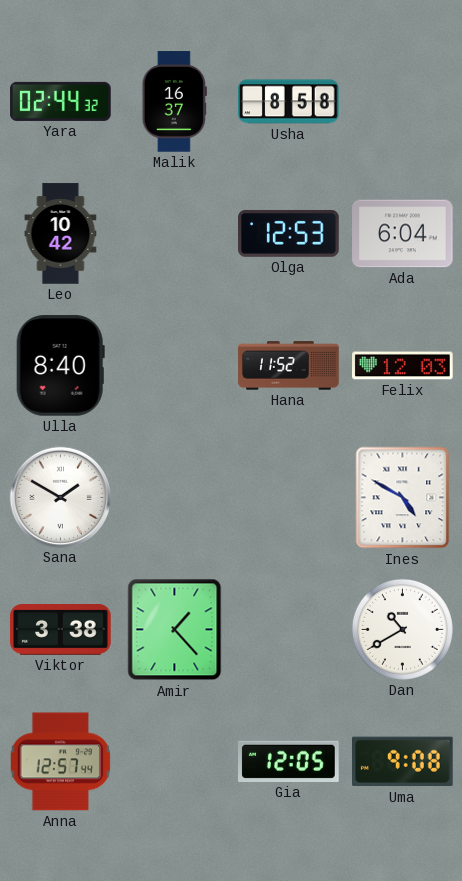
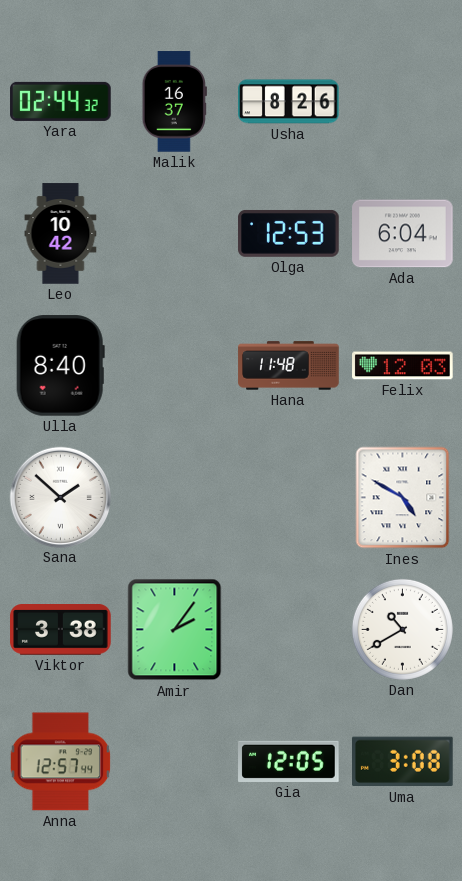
Usha: 8:58 -> 8:26 (289, 102)
Hana: 11:52 -> 11:48 (289, 366)
Sana: 1:50 -> 1:52 (60, 497)
Amir: 1:23 -> 2:06 (175, 630)
Uma: 9:08 -> 3:08 (403, 762)
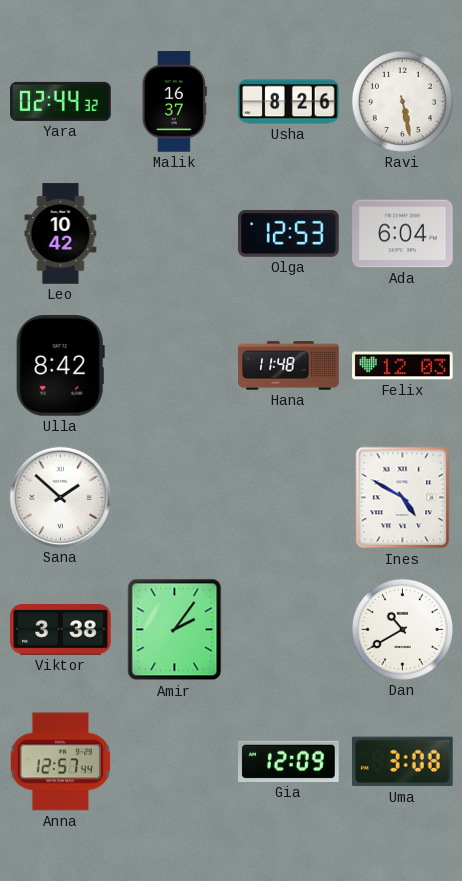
Ravi: none -> 5:28 (402, 101)
Ulla: 8:40 -> 8:42 (60, 366)
Gia: 12:05 -> 12:09 (289, 761)
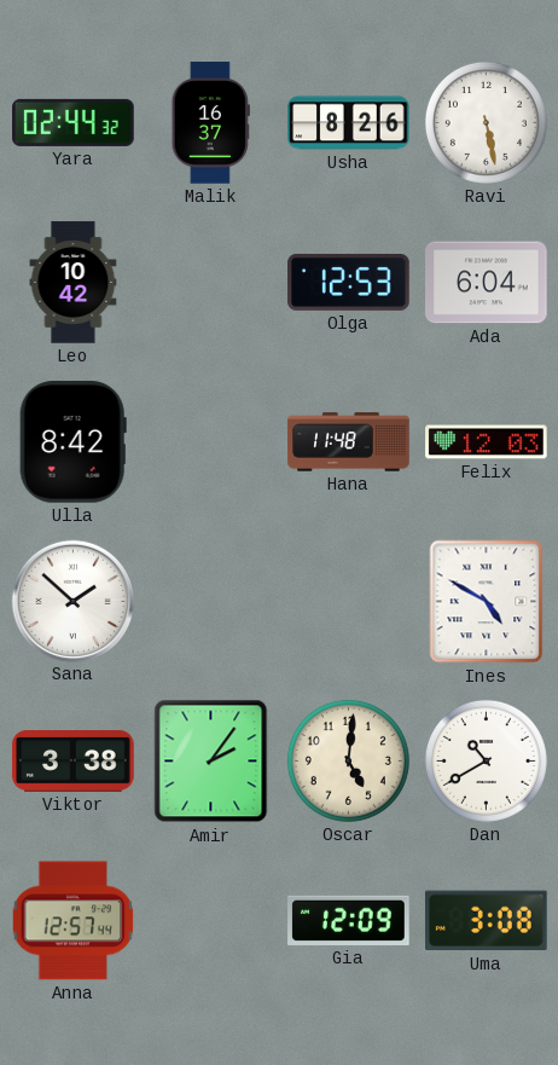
Oscar: none -> 5:01 (348, 760)
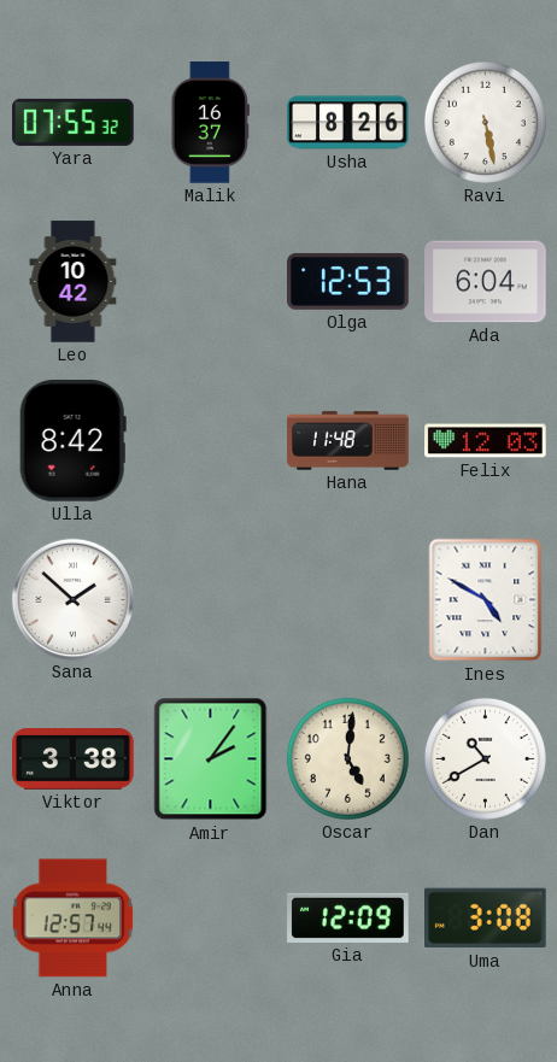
Yara: 02:44 -> 07:55 (74, 122)
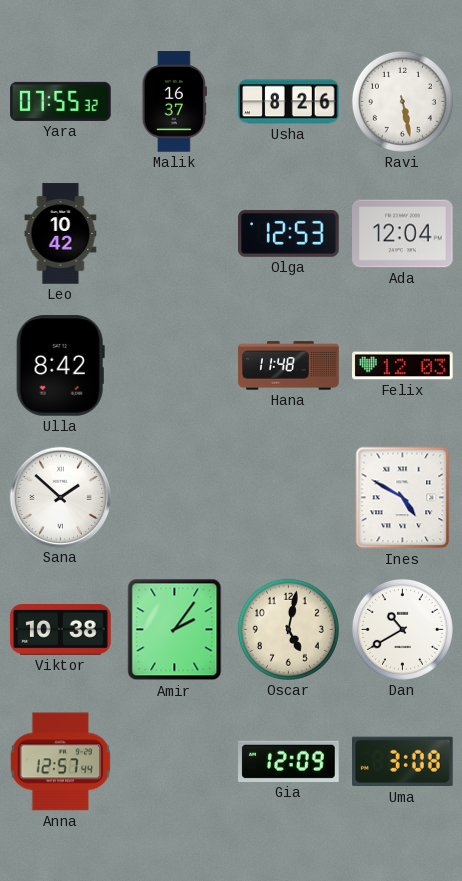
Ada: 6:04 -> 12:04 (403, 234)
Viktor: 3:38 -> 10:38 (61, 630)
Oscar: 5:01 -> 5:02 (288, 629)
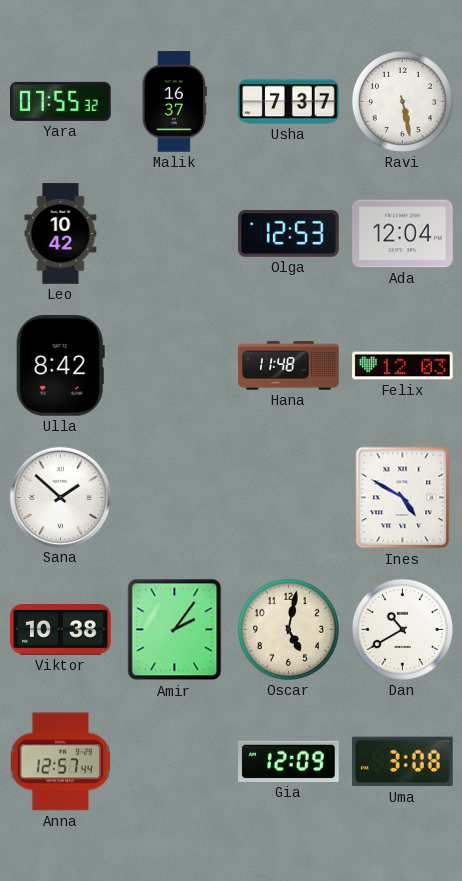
Usha: 8:26 -> 7:37 (289, 102)
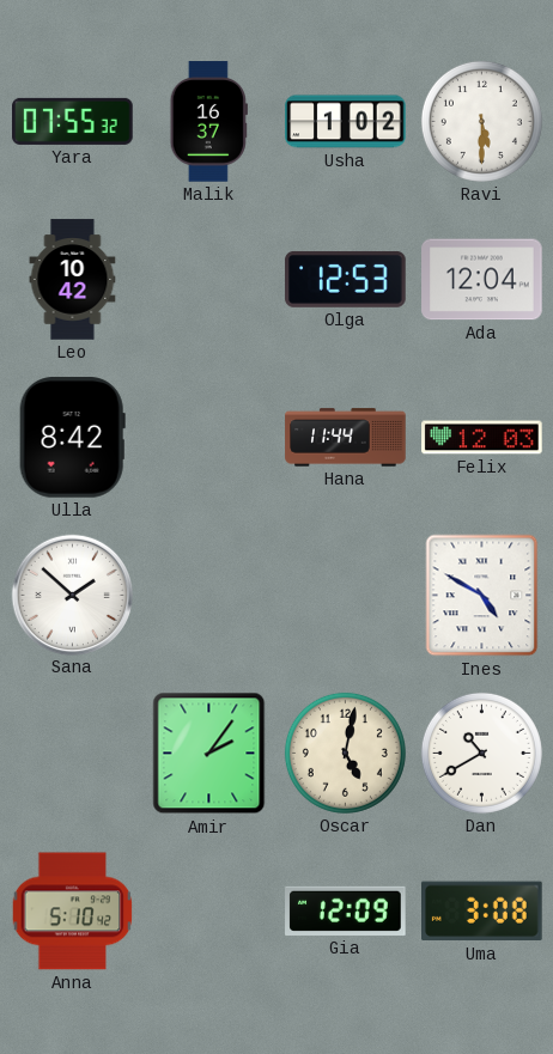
Usha: 7:37 -> 1:02 (346, 122)
Ravi: 5:28 -> 5:30 (481, 121)
Hana: 11:48 -> 11:44 (346, 438)
Viktor: 10:38 -> none (61, 630)
Anna: 12:57 -> 5:10 (73, 912)
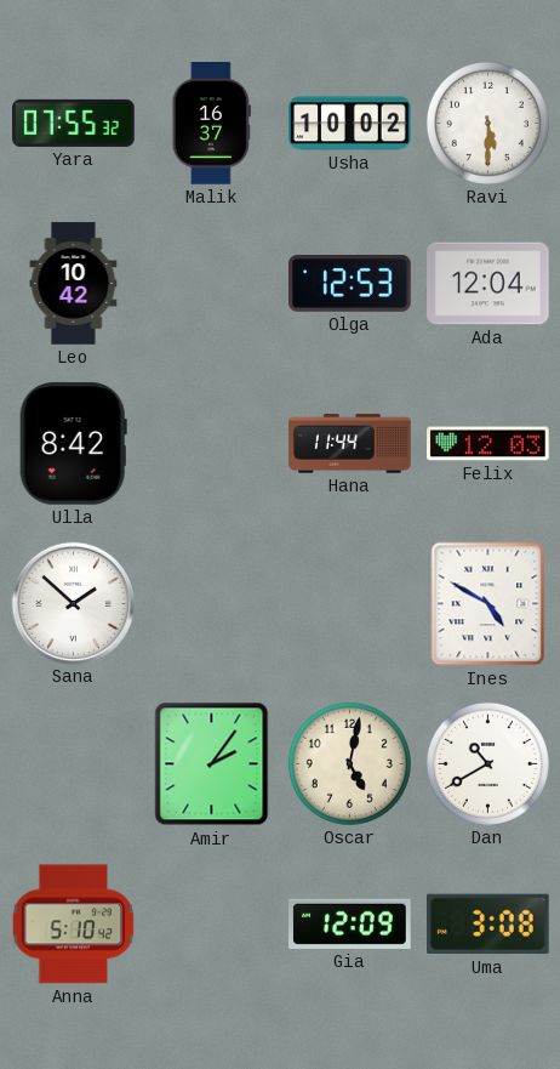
Usha: 1:02 -> 10:02 (350, 124)
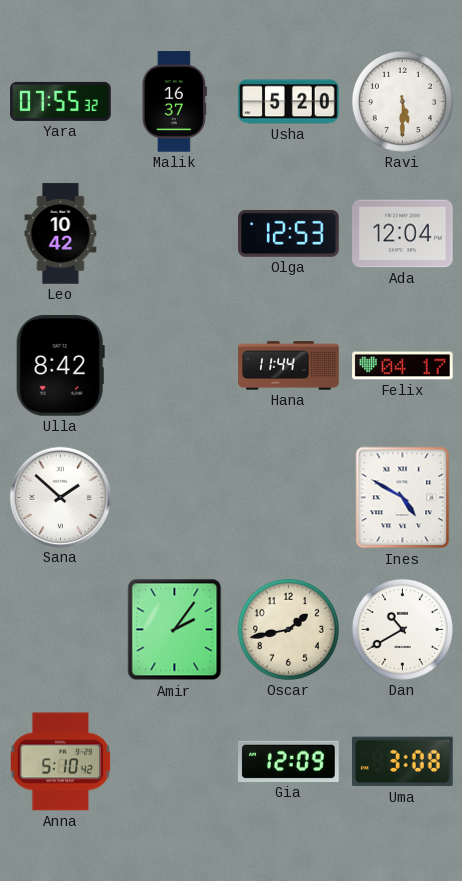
Usha: 10:02 -> 5:20 (289, 102)
Felix: 12:03 -> 04:17 (403, 366)
Oscar: 5:02 -> 1:43 (288, 629)
